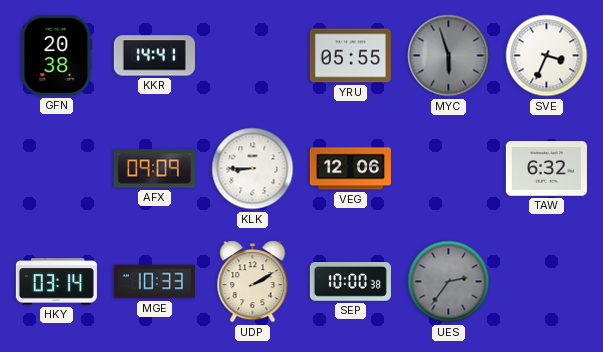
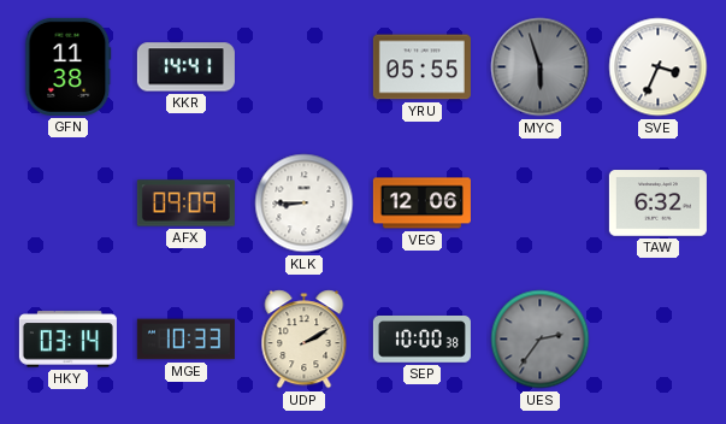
GFN: 20:38 -> 11:38 (69, 66)
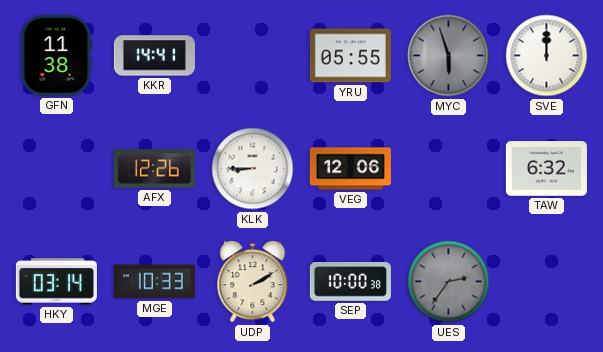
SVE: 3:34 -> 12:00 (547, 56)
AFX: 09:09 -> 12:26 (154, 169)
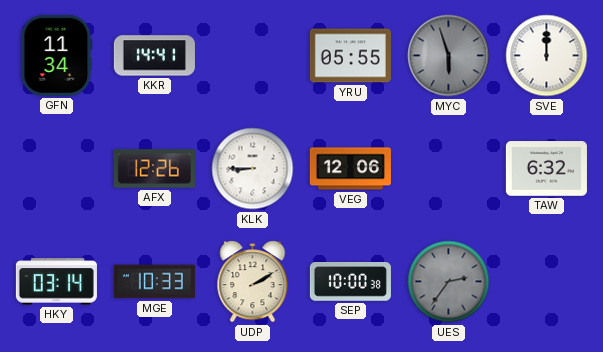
GFN: 11:38 -> 11:34 (57, 55)
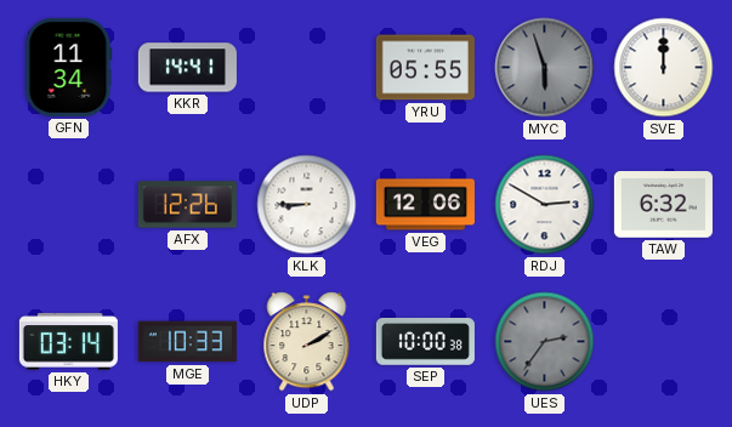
RDJ: none -> 2:50 (545, 205)
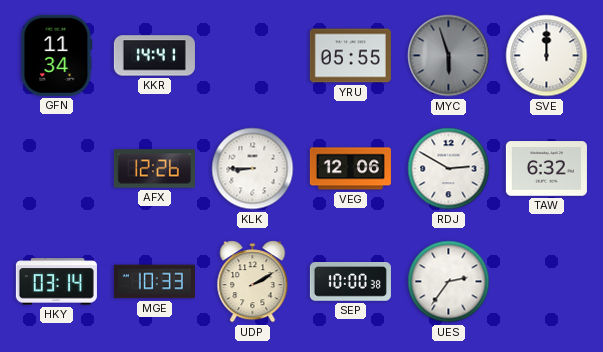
UES dial: grey -> white (449, 282)
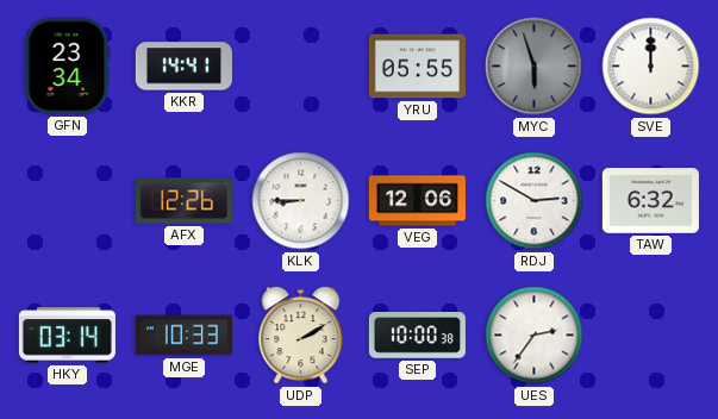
GFN: 11:34 -> 23:34 (68, 65)
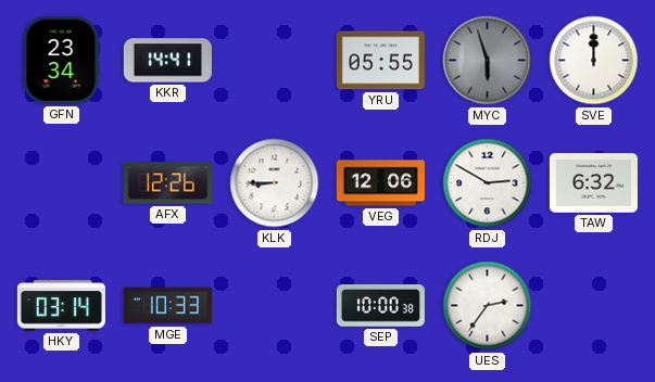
UDP: 2:10 -> none (301, 336)
